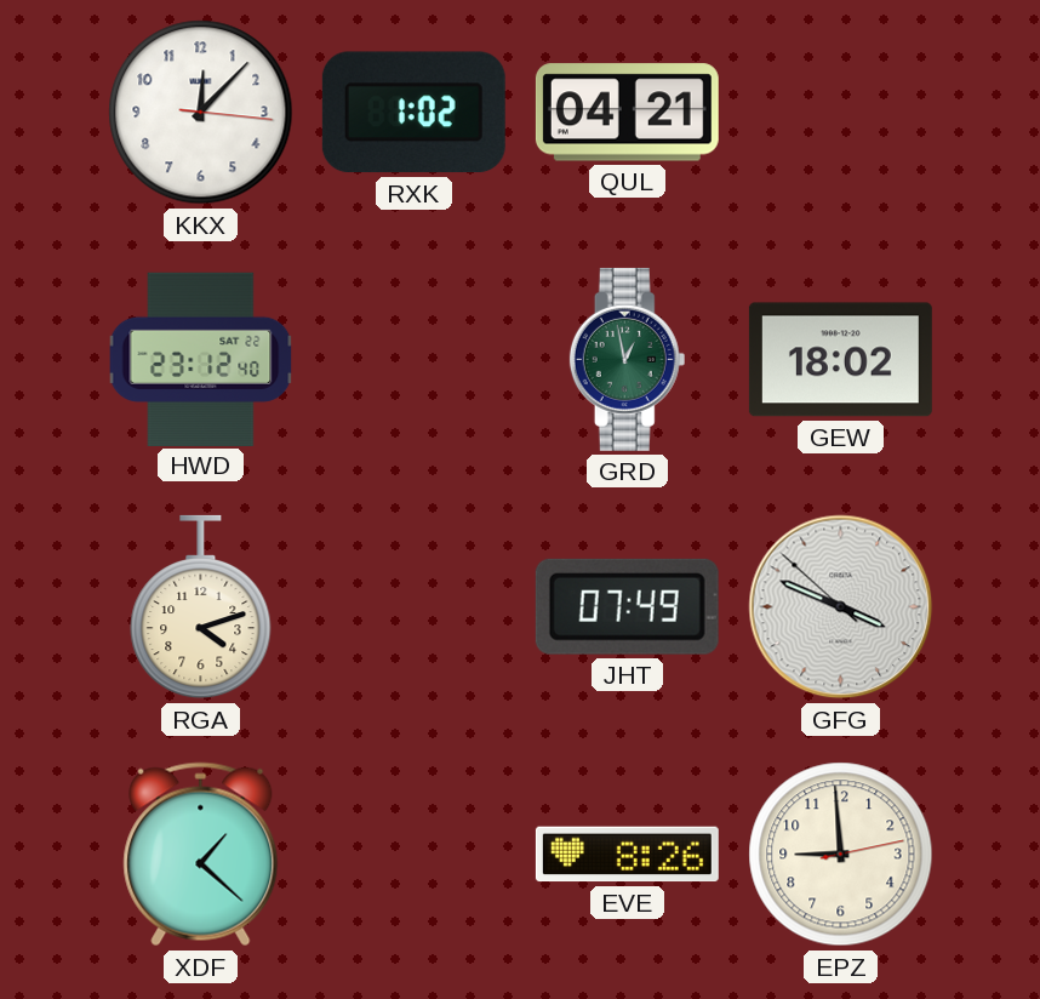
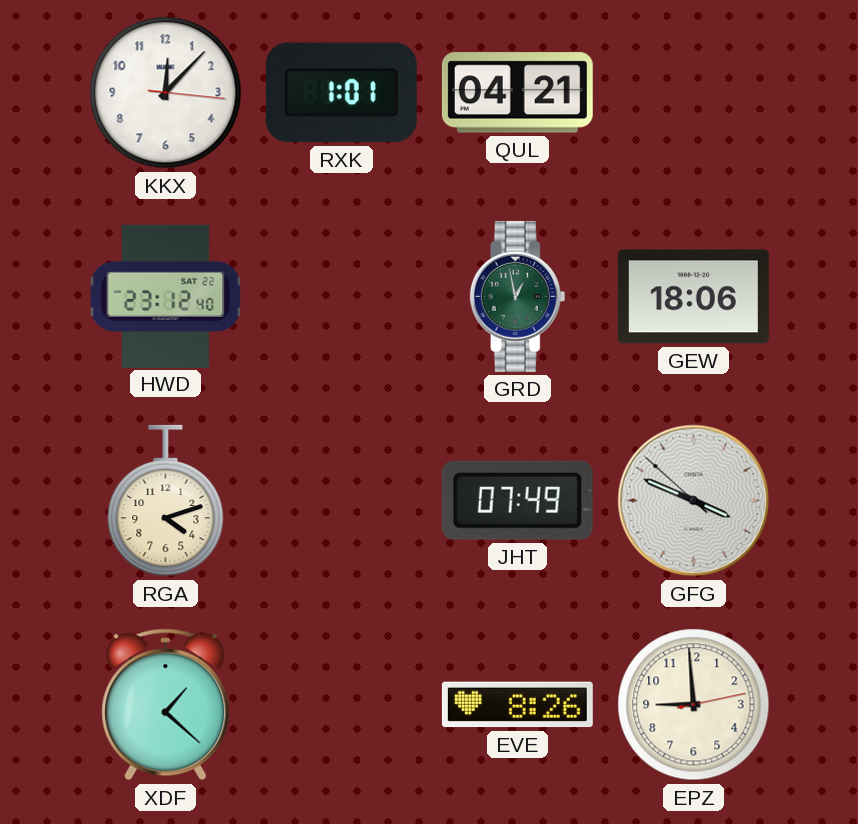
RXK: 1:02 -> 1:01 (341, 93)
GEW: 18:02 -> 18:06 (693, 297)
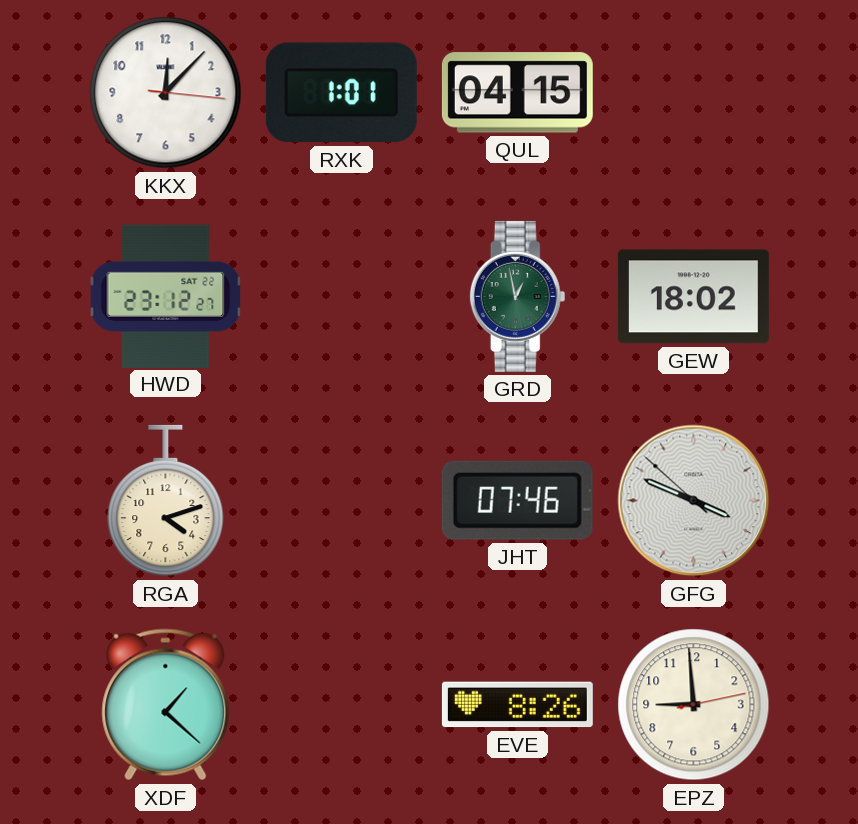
QUL: 04:21 -> 04:15 (517, 93)
HWD: 23:12:40 -> 23:12:27 (166, 296)
GEW: 18:06 -> 18:02 (693, 297)
JHT: 07:49 -> 07:46 (517, 500)
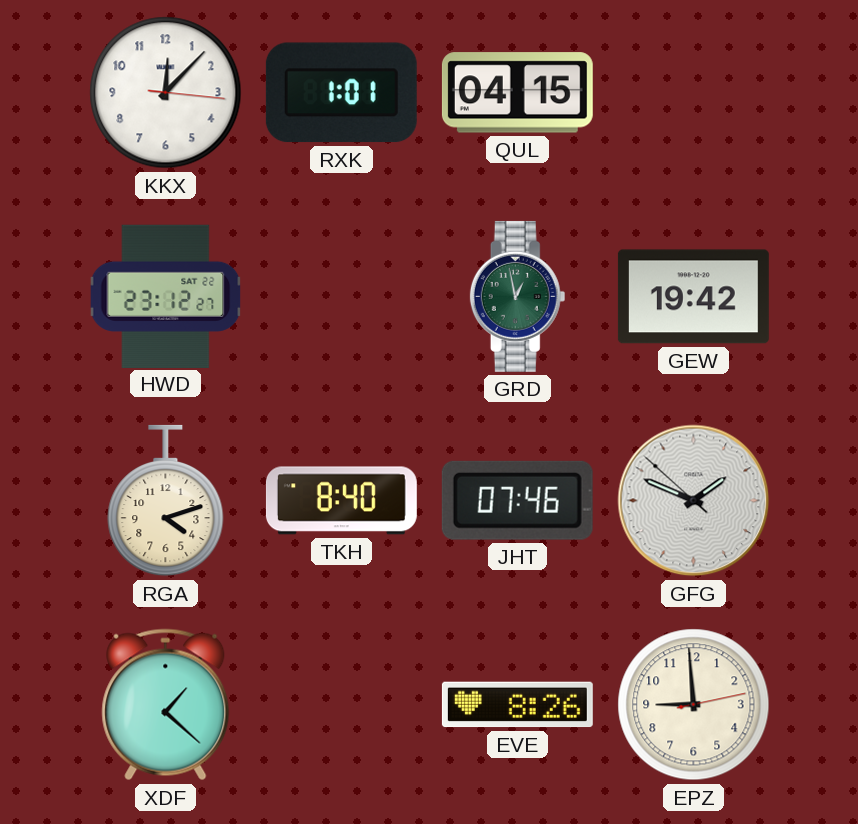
GEW: 18:02 -> 19:42 (693, 297)
TKH: none -> 8:40 (341, 501)
GFG: 3:48 -> 1:48 (694, 501)
